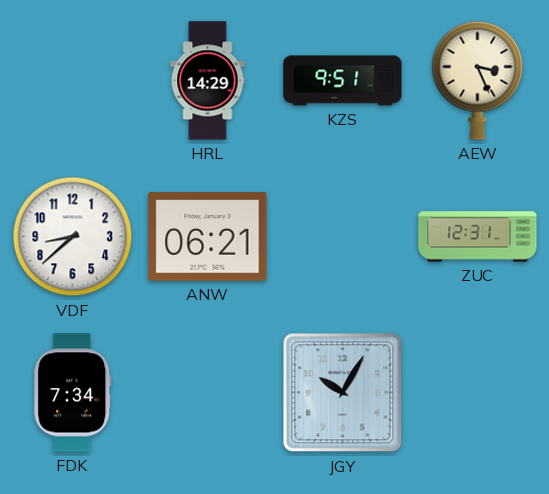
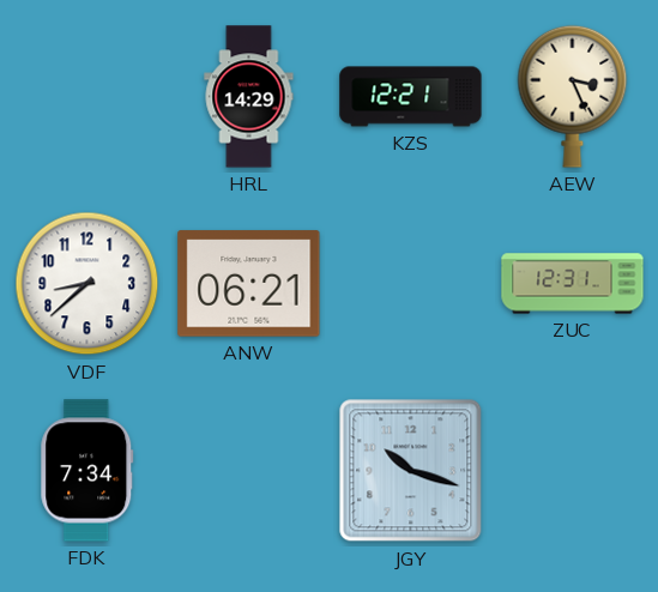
KZS: 9:51 -> 12:21 (411, 97)
JGY: 10:05 -> 10:18 (411, 471)
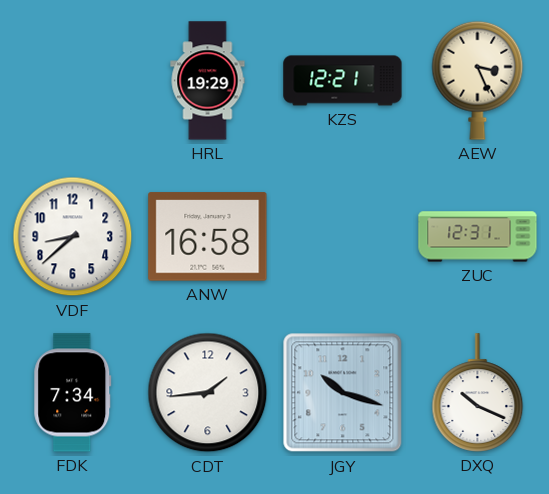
HRL: 14:29 -> 19:29 (208, 81)
ANW: 06:21 -> 16:58 (208, 237)
CDT: none -> 1:44 (208, 393)
DXQ: none -> 10:19 (478, 393)
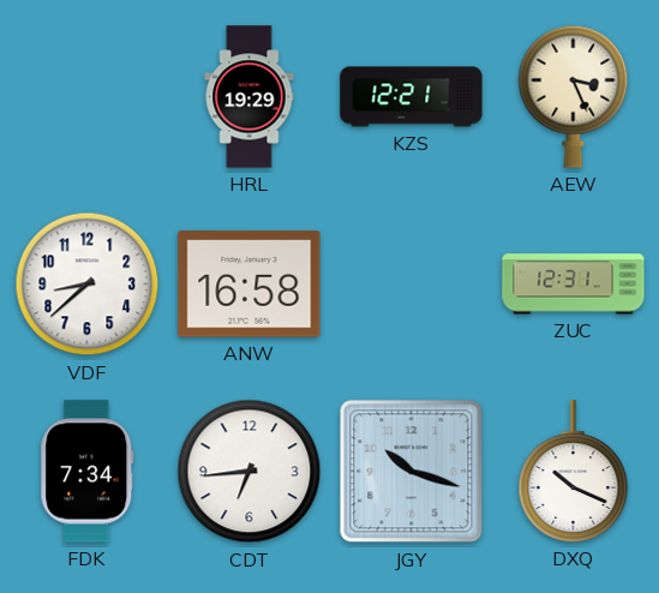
CDT: 1:44 -> 6:44 (250, 472)
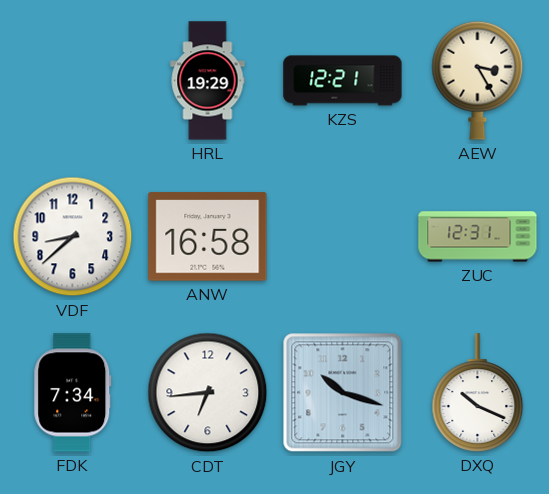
AEW: 3:26 -> 3:25 (478, 80)
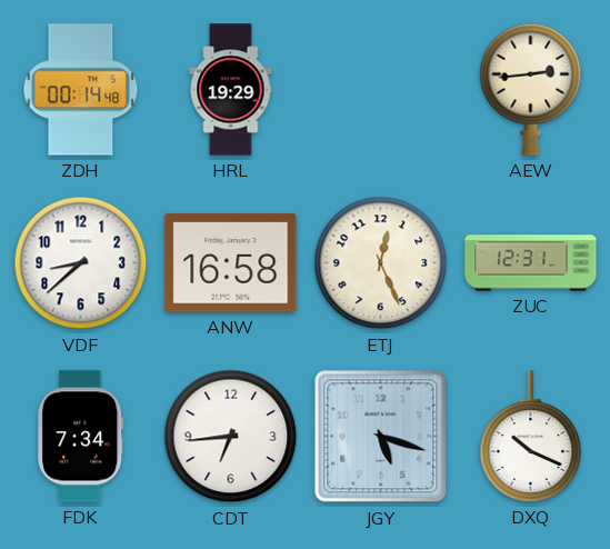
ZDH: none -> 00:14 (81, 90)
KZS: 12:21 -> none (343, 81)
AEW: 3:25 -> 2:44 (531, 89)
ETJ: none -> 12:26 (381, 263)
JGY: 10:18 -> 5:18 (381, 437)
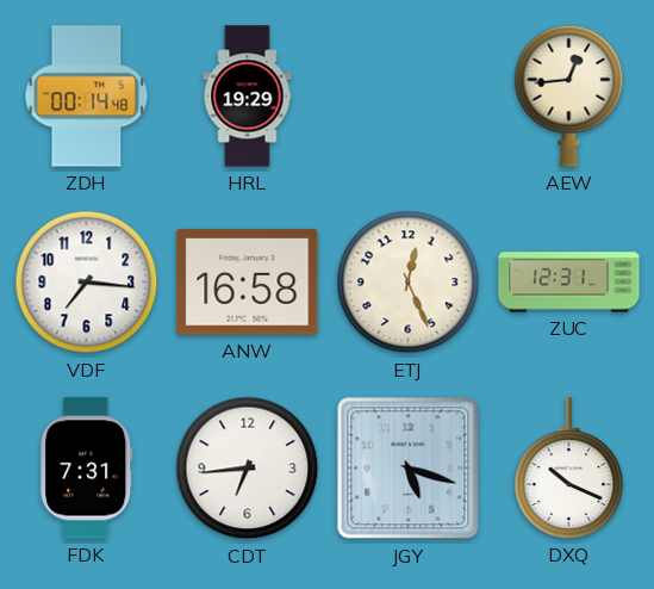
AEW: 2:44 -> 12:44 (569, 95)
VDF: 8:38 -> 7:16 (87, 283)
FDK: 7:34 -> 7:31 (87, 469)
